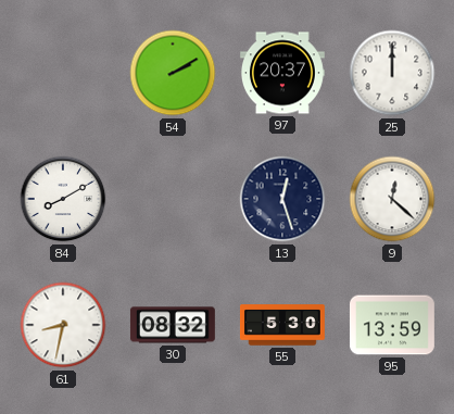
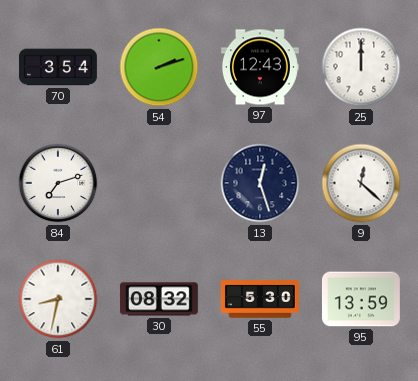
70: none -> 3:54 (58, 67)
54: 2:10 -> 2:12 (159, 67)
97: 20:37 -> 12:43 (260, 67)
84: 8:10 -> 7:12 (58, 183)
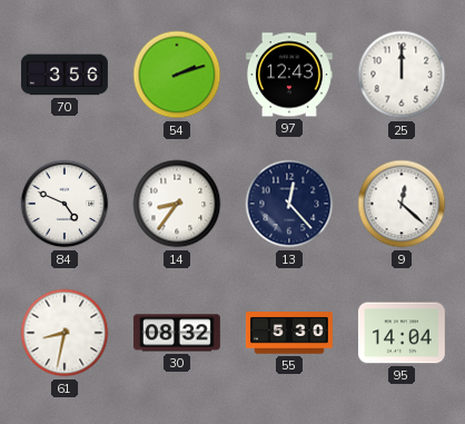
70: 3:54 -> 3:56 (65, 75)
84: 7:12 -> 4:49 (65, 204)
14: none -> 8:36 (177, 204)
13: 12:27 -> 12:23 (289, 204)
95: 13:59 -> 14:04 (402, 333)
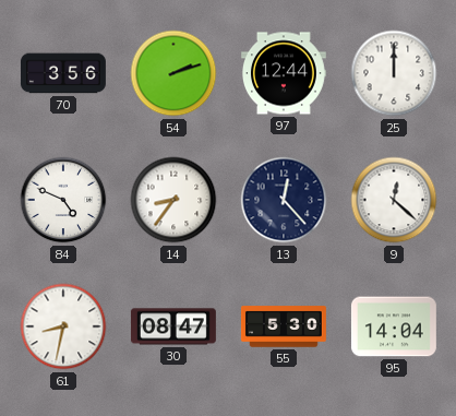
97: 12:43 -> 12:44 (284, 73)
30: 08:32 -> 08:47 (173, 326)
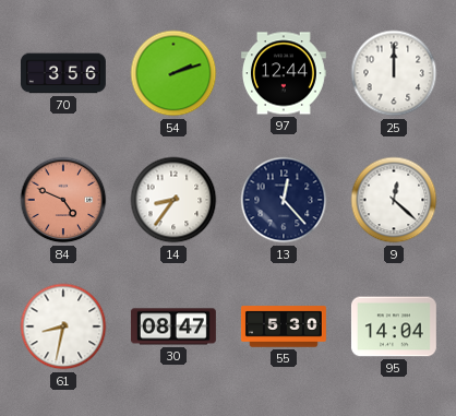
84 dial: white -> salmon (63, 200)
